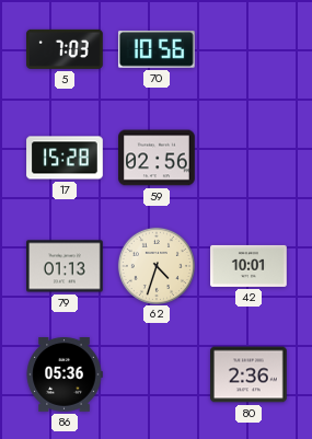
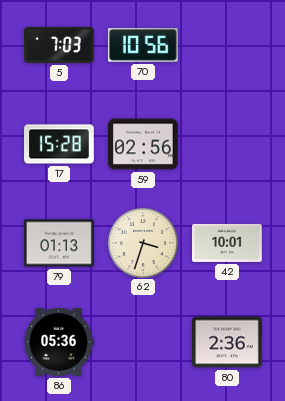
62: 4:33 -> 3:33 (142, 242)
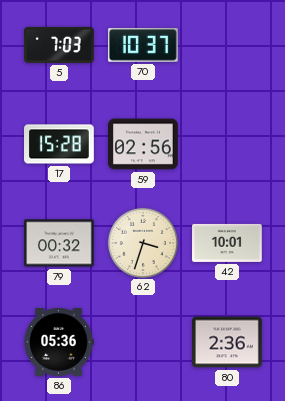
70: 10:56 -> 10:37 (143, 45)
79: 01:13 -> 00:32 (60, 243)
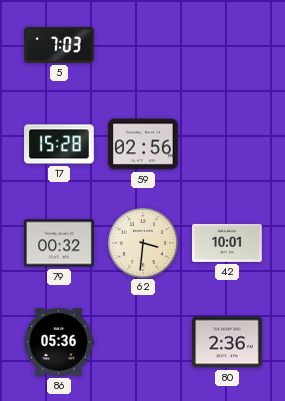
70: 10:37 -> none (143, 45)
62: 3:33 -> 3:31 (142, 242)
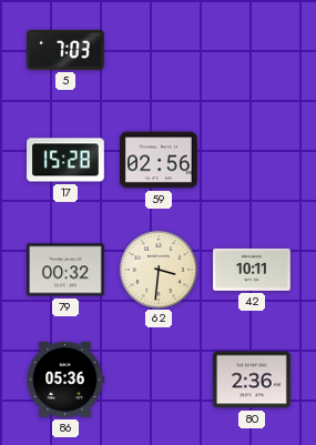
42: 10:01 -> 10:11 (252, 270)
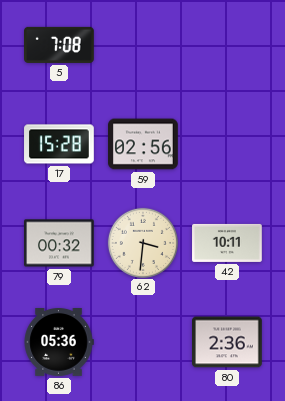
5: 7:03 -> 7:08 (60, 45)
